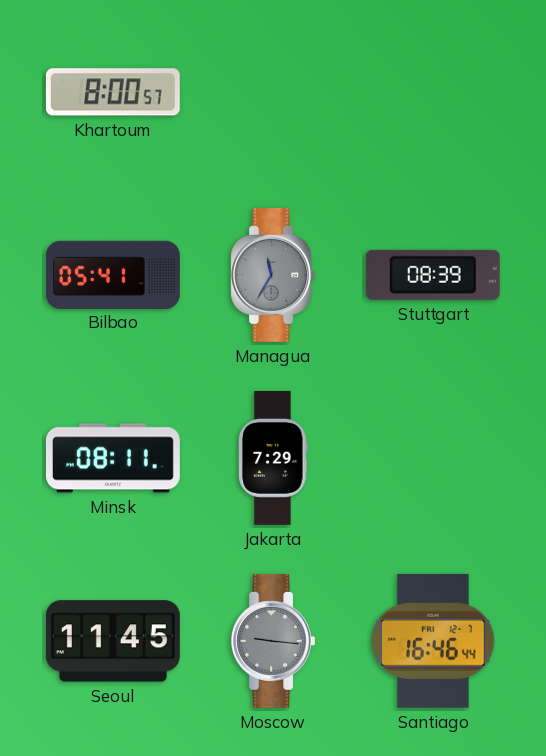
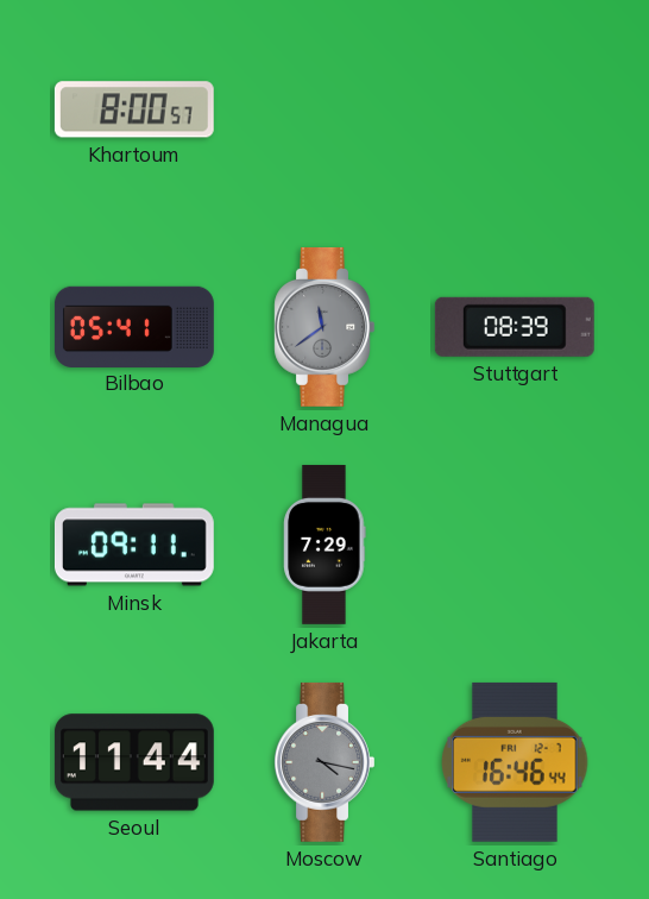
Managua: 11:35 -> 11:39 (324, 327)
Minsk: 08:11 -> 09:11 (134, 545)
Seoul: 11:45 -> 11:44 (134, 762)
Moscow: 9:16 -> 4:17 (324, 762)
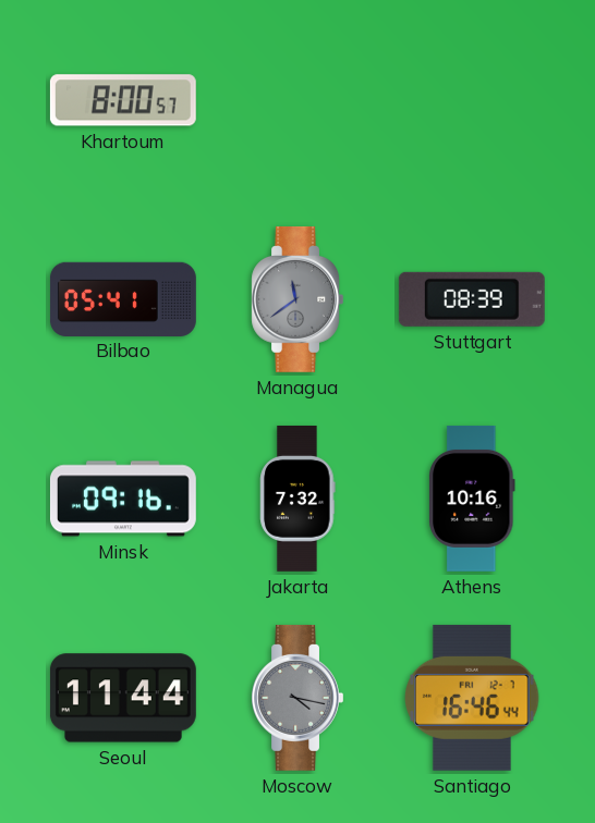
Minsk: 09:11 -> 09:16 (123, 499)
Jakarta: 7:29 -> 7:32 (297, 499)
Athens: none -> 10:16 (472, 499)
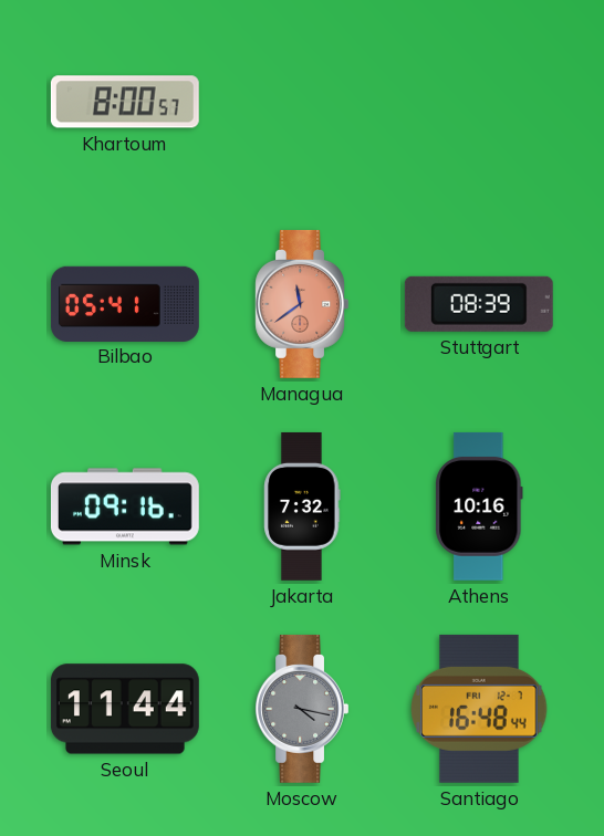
Managua dial: grey -> salmon (302, 304)
Santiago: 16:46 -> 16:48 (479, 709)
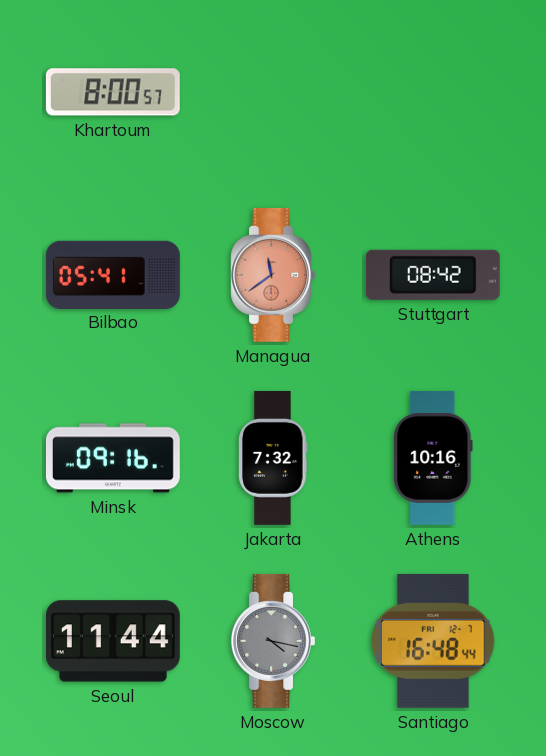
Stuttgart: 08:39 -> 08:42 (433, 275)
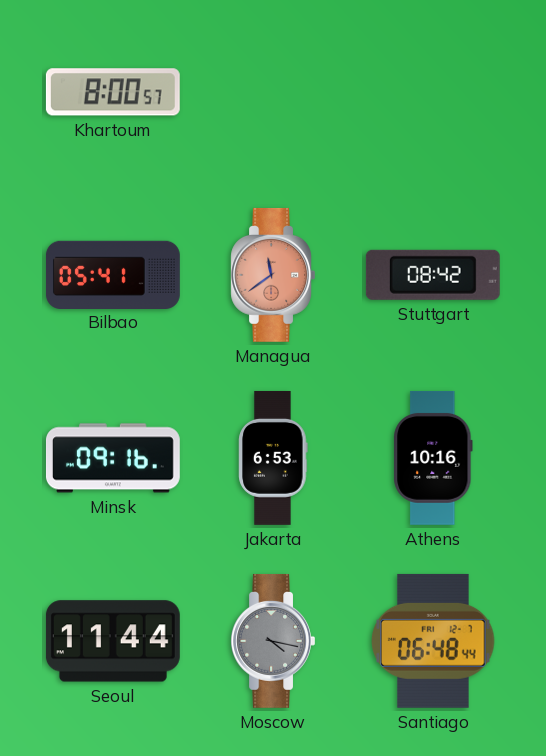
Jakarta: 7:32 -> 6:53 (273, 458)
Santiago: 16:48 -> 06:48 (433, 641)
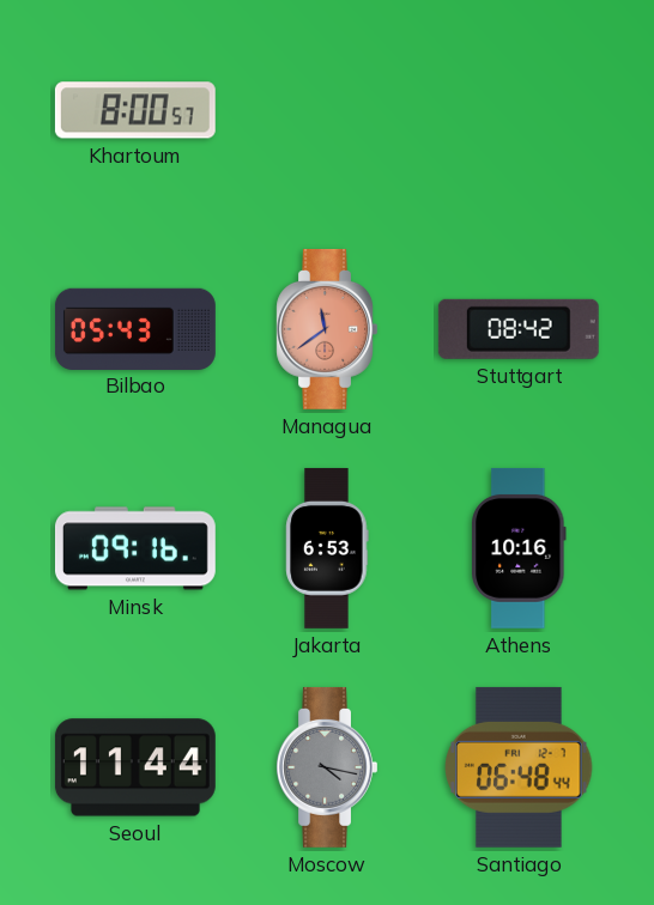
Bilbao: 05:41 -> 05:43 (135, 328)
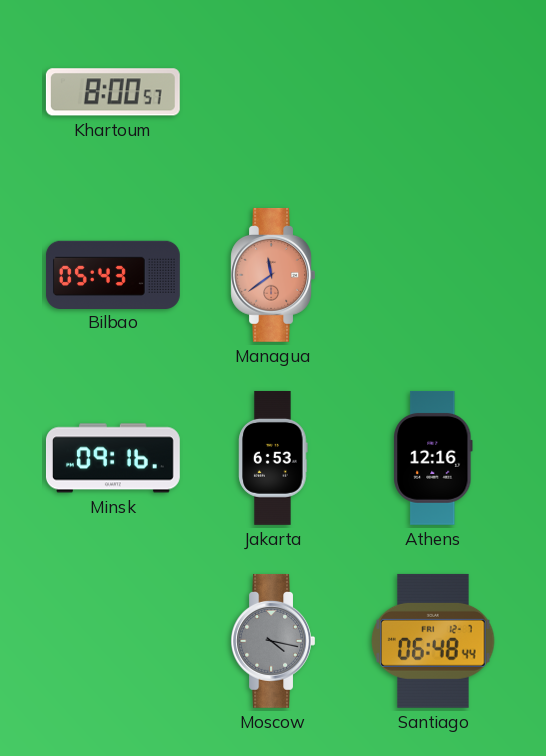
Stuttgart: 08:42 -> none (519, 329)
Athens: 10:16 -> 12:16 (433, 458)
Seoul: 11:44 -> none (135, 767)
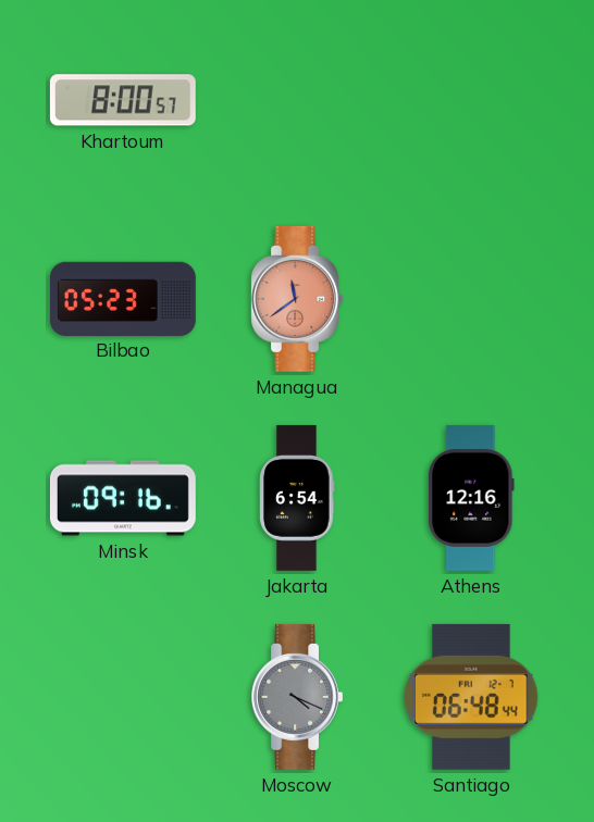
Bilbao: 05:43 -> 05:23 (123, 298)
Jakarta: 6:53 -> 6:54 (297, 498)
Moscow: 4:17 -> 4:19 (297, 697)
